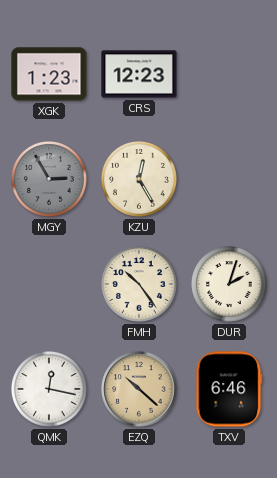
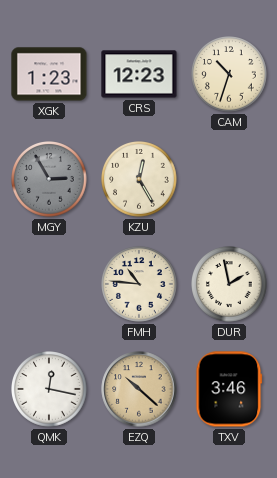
CAM: none -> 10:33 (230, 75)
FMH: 10:24 -> 10:46 (140, 285)
DUR: 2:03 -> 1:58 (230, 285)
TXV: 6:46 -> 3:46 (229, 389)
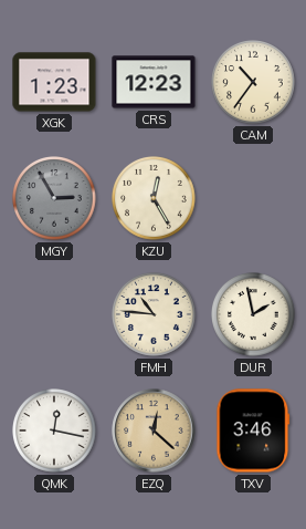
CAM: 10:33 -> 10:36 (254, 83)
EZQ: 10:22 -> 12:22 (154, 431)
